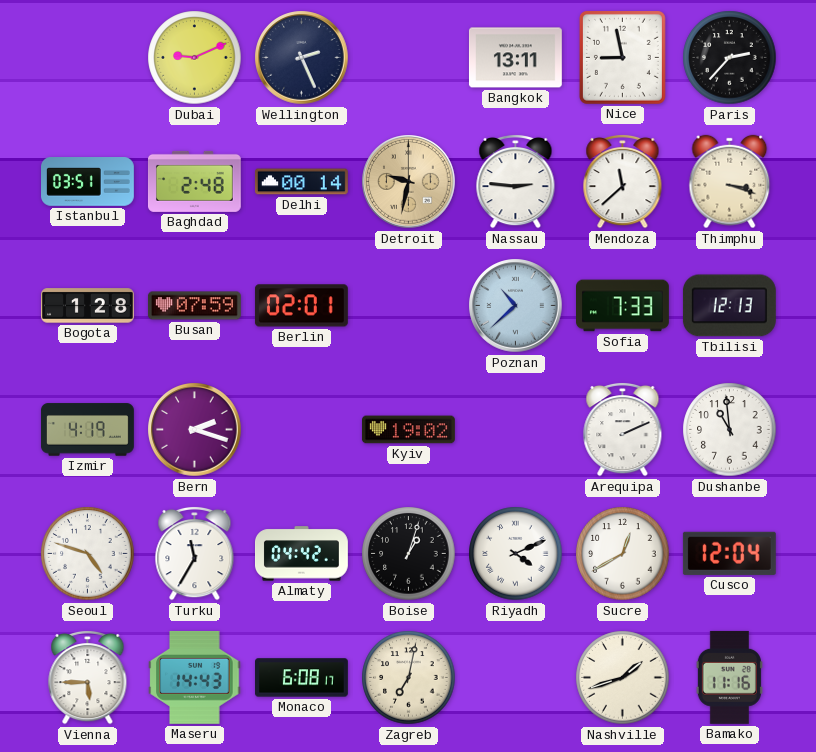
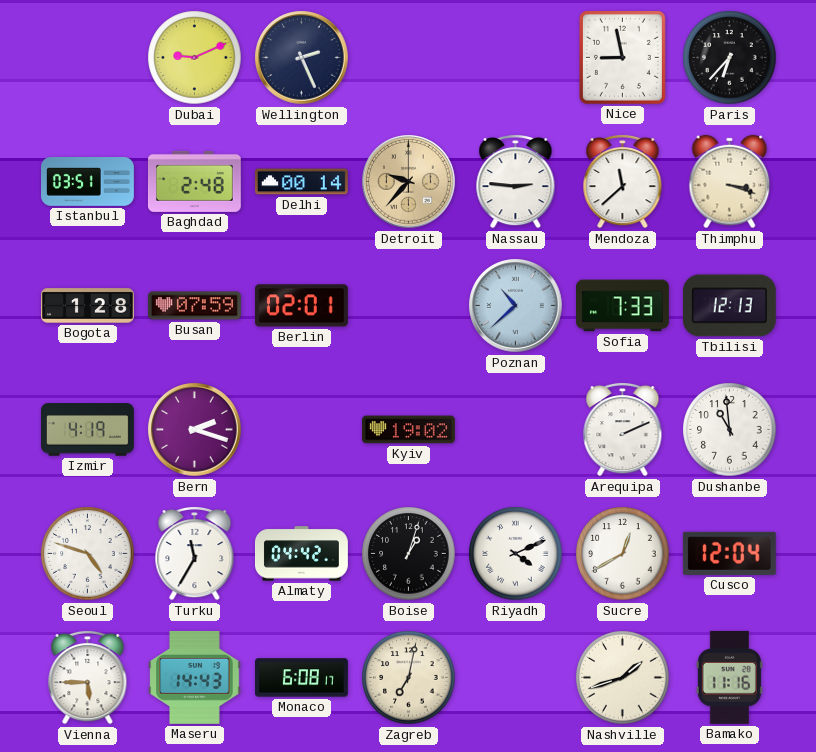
Bangkok: 13:11 -> none (515, 58)
Paris: 2:37 -> 6:37 (730, 58)
Detroit: 9:32 -> 9:37 (409, 182)
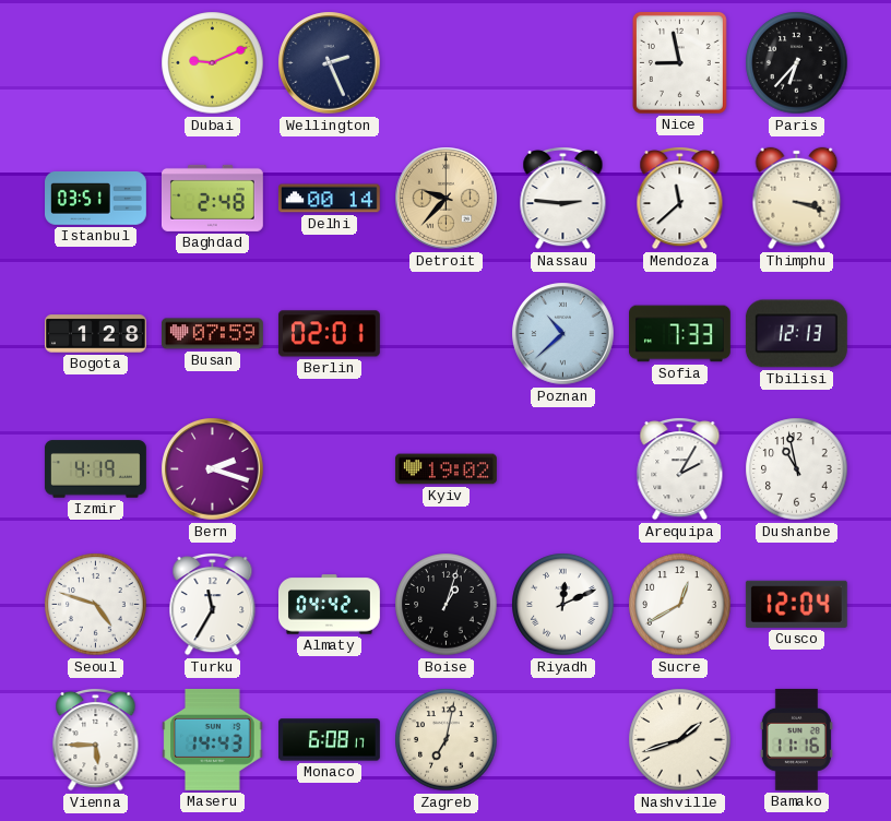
Arequipa: 2:11 -> 2:05 (680, 468)
Dushanbe: 10:59 -> 10:58 (797, 469)
Riyadh: 4:11 -> 12:11 (563, 605)
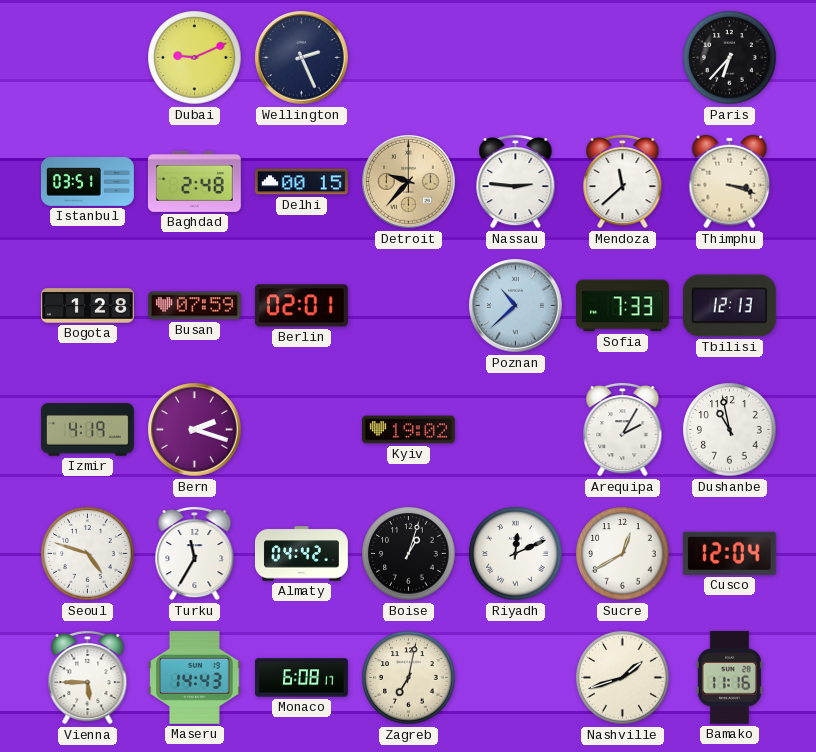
Nice: 8:58 -> none (679, 62)
Delhi: 00:14 -> 00:15 (301, 182)
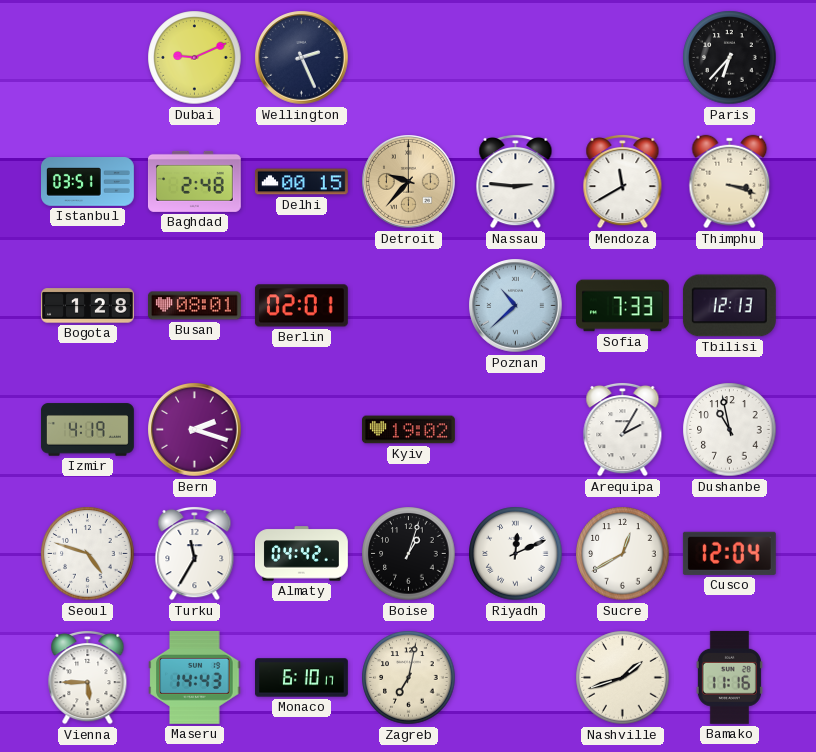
Mendoza: 11:38 -> 11:40 (623, 181)
Busan: 07:59 -> 08:01 (194, 306)
Monaco: 6:08 -> 6:10 (302, 678)
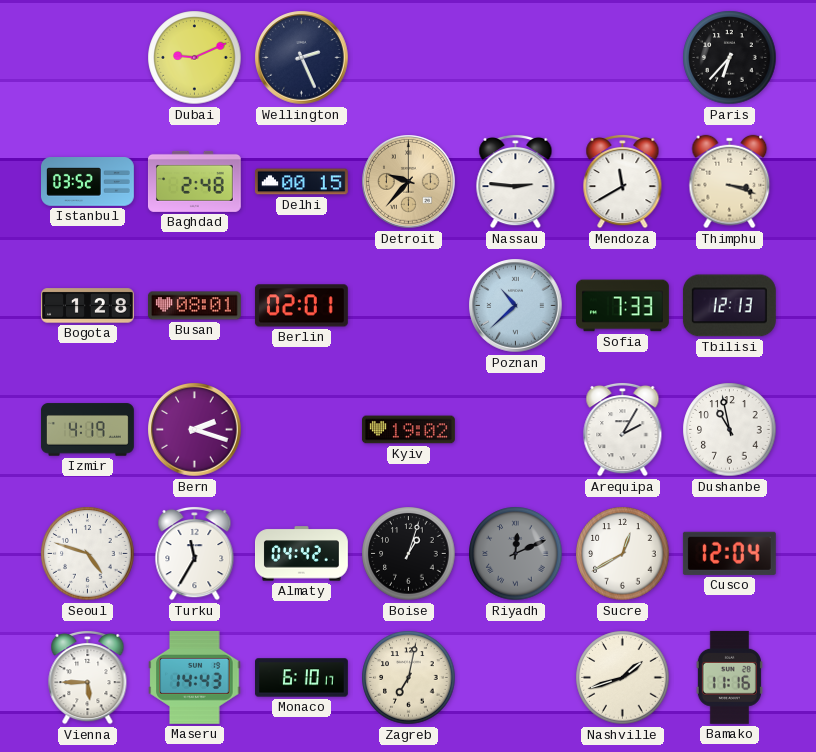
Istanbul: 03:51 -> 03:52 (88, 182)
Riyadh dial: white -> grey (516, 554)
